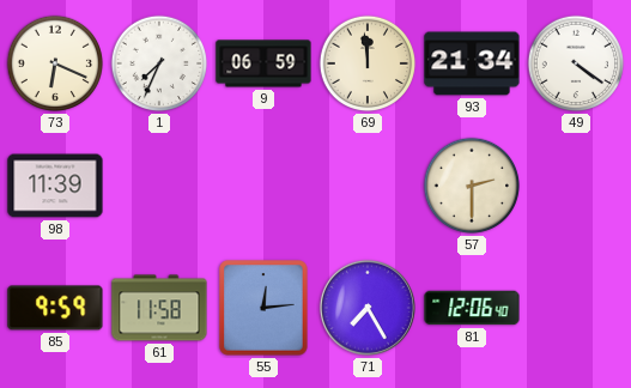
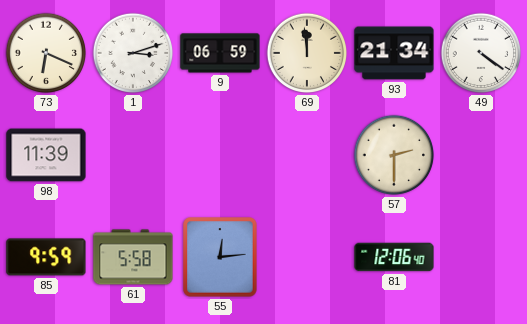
1: 7:34 -> 3:12 (133, 53)
61: 11:58 -> 5:58 (133, 257)
71: 7:25 -> none (368, 308)
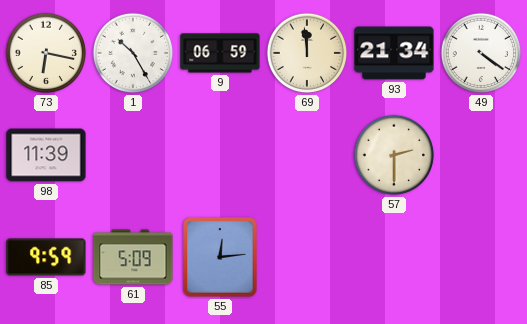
73: 6:19 -> 6:17 (46, 53)
1: 3:12 -> 10:25 (133, 53)
61: 5:58 -> 5:09 (133, 257)
81: 12:06 -> none (394, 257)
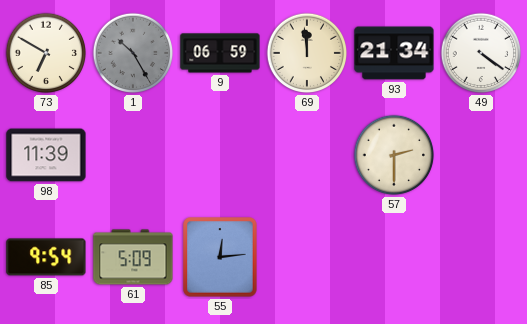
73: 6:17 -> 6:50 (46, 53)
1 dial: white -> grey (133, 53)
85: 9:59 -> 9:54 (46, 257)
